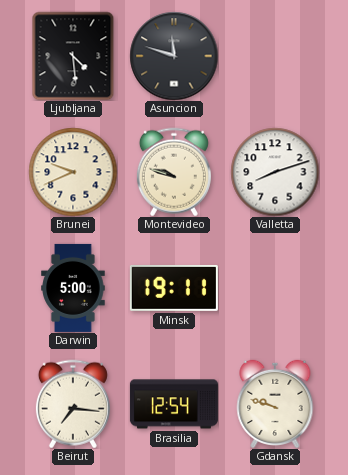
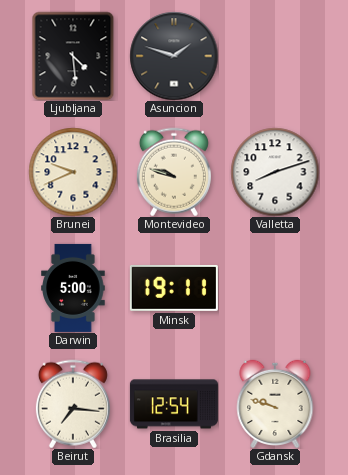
Asuncion: 11:48 -> 1:48 (174, 56)
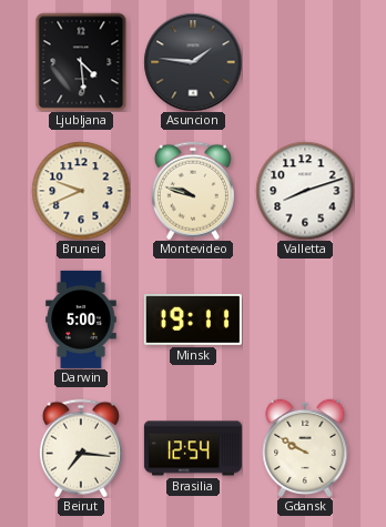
Asuncion: 1:48 -> 1:46 (193, 62)
Gdansk: 9:48 -> 9:50 (305, 447)
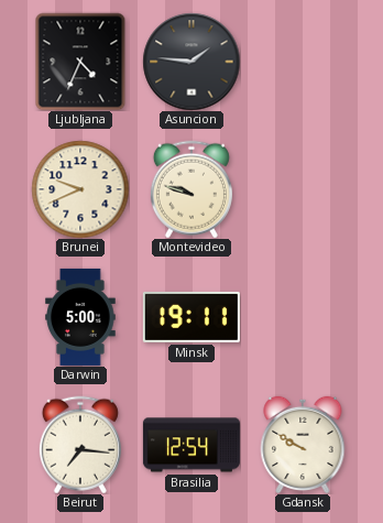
Ljubljana: 4:29 -> 4:34 (80, 62)
Valletta: 8:12 -> none (305, 191)
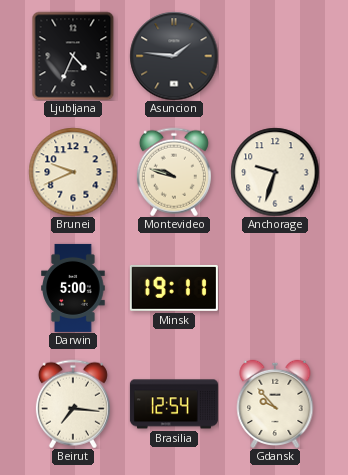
Anchorage: none -> 9:33 (275, 172)
Gdansk: 9:50 -> 9:53 (275, 403)
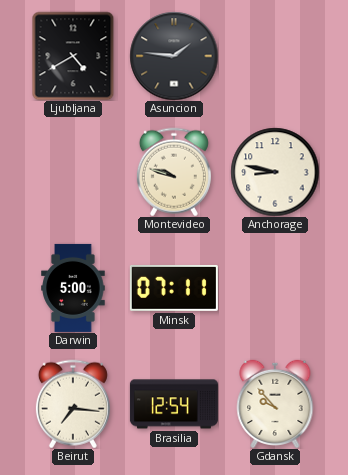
Ljubljana: 4:34 -> 4:40 (73, 56)
Brunei: 9:41 -> none (73, 172)
Anchorage: 9:33 -> 8:47 (275, 172)
Minsk: 19:11 -> 07:11 (174, 288)
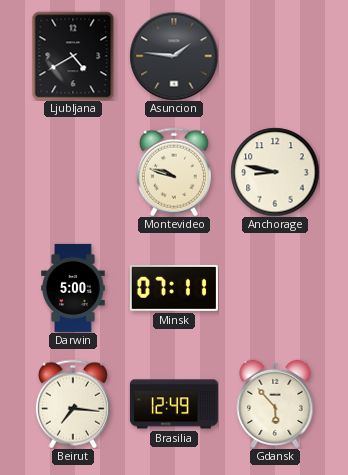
Brasilia: 12:54 -> 12:49 (174, 404)
Gdansk: 9:53 -> 5:53 (275, 403)
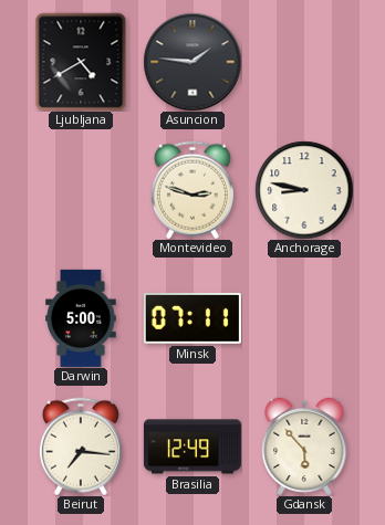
Montevideo: 9:48 -> 2:48 (192, 190)
